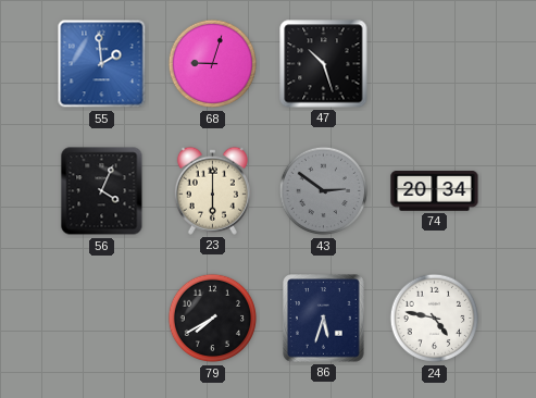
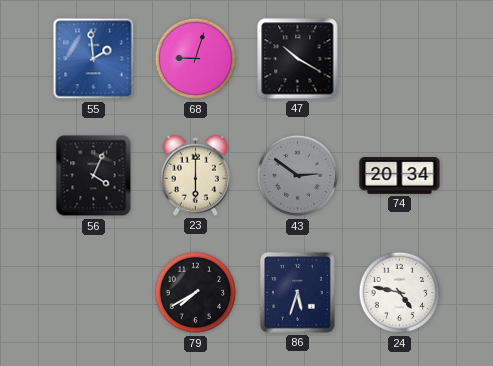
47: 10:27 -> 10:20 (298, 59)
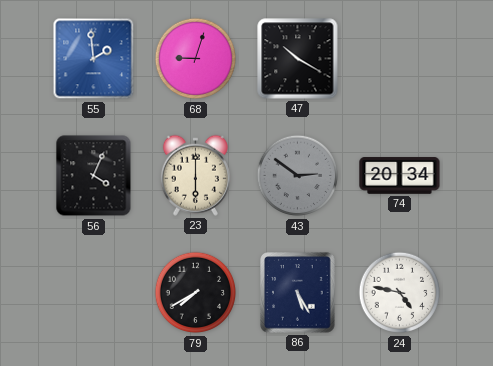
86: 5:33 -> 5:25 (298, 293)
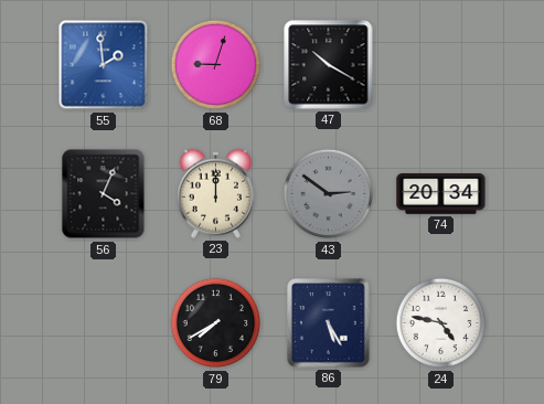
23: 6:00 -> 12:00 (215, 193)
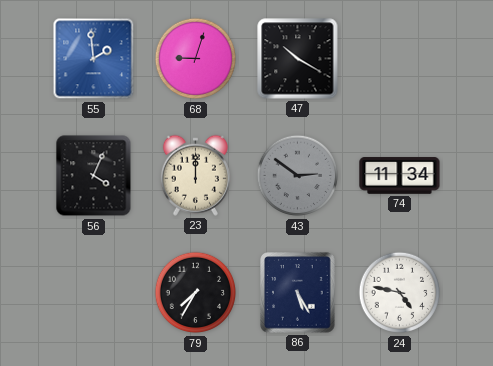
74: 20:34 -> 11:34 (400, 176)
79: 7:40 -> 7:35 (196, 293)
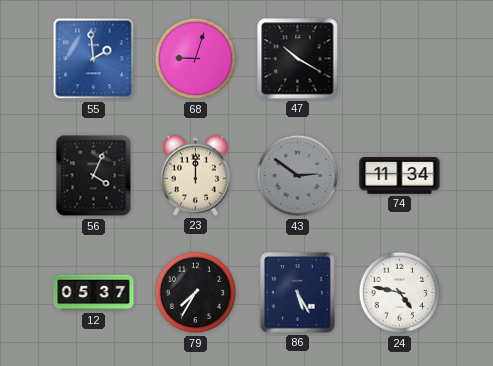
12: none -> 05:37 (94, 293)
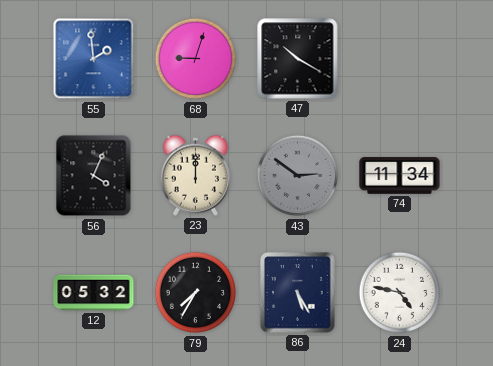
12: 05:37 -> 05:32 (94, 293)
